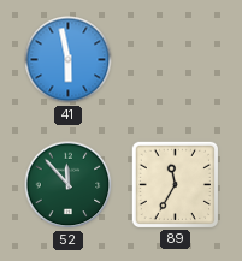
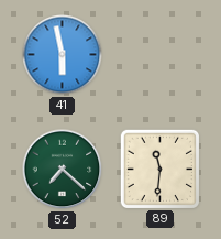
52: 11:53 -> 7:22 (63, 170)
89: 11:35 -> 11:31 (159, 169)
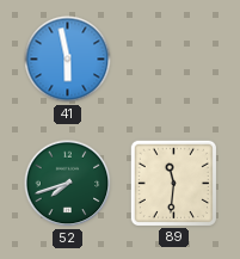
52: 7:22 -> 7:42 (68, 184)
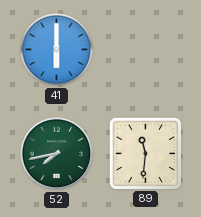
41: 5:58 -> 6:00 (57, 50)
52: 7:42 -> 7:43 (57, 154)
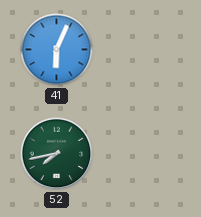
41: 6:00 -> 6:04 (57, 50)
89: 11:31 -> none (145, 153)
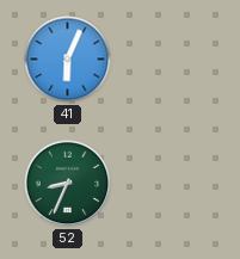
52: 7:43 -> 8:34 (68, 184)
